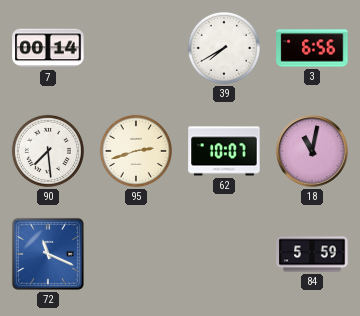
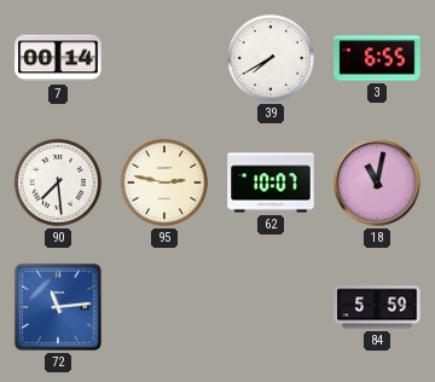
3: 6:56 -> 6:55 (377, 58)
95: 2:42 -> 2:47 (164, 183)
72: 11:19 -> 11:14 (58, 307)
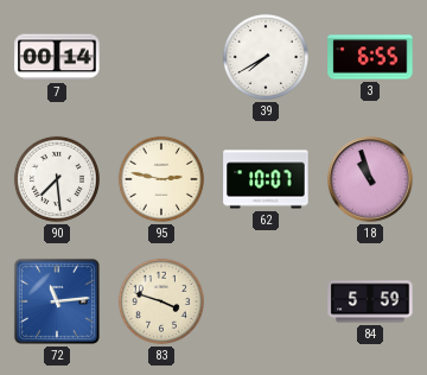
18: 11:02 -> 10:57 (370, 179)
83: none -> 3:48 (161, 301)
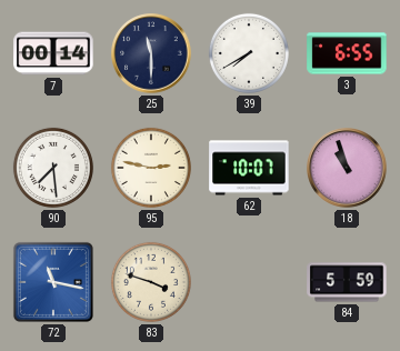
25: none -> 11:30 (151, 53)
72: 11:14 -> 11:17 (53, 282)
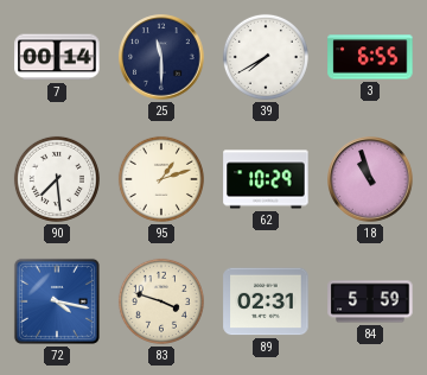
95: 2:47 -> 1:12 (161, 179)
62: 10:07 -> 10:29 (266, 179)
72: 11:17 -> 4:17 (57, 301)
89: none -> 02:31 (266, 301)
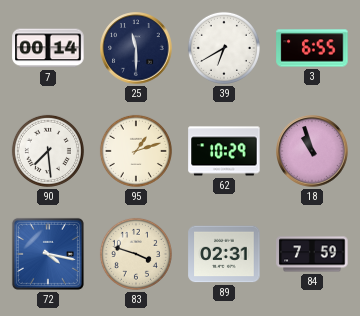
39: 7:40 -> 6:40 (224, 48)
84: 5:59 -> 7:59 (312, 254)
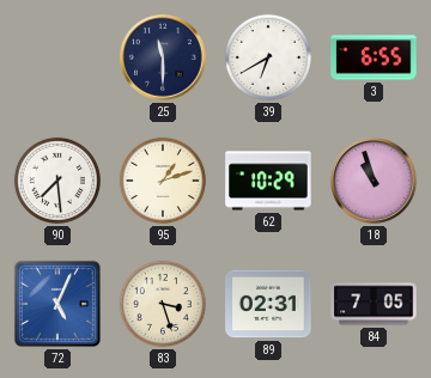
7: 00:14 -> none (48, 48)
72: 4:17 -> 5:04 (57, 304)
83: 3:48 -> 3:27 (163, 304)
84: 7:59 -> 7:05 (374, 304)
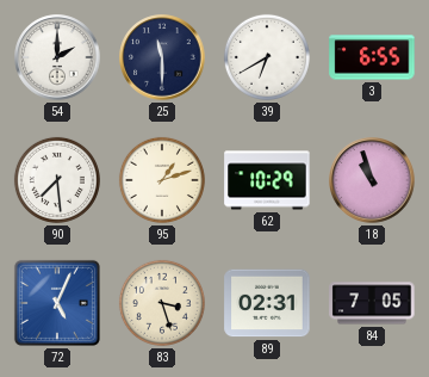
54: none -> 2:00 (57, 57)
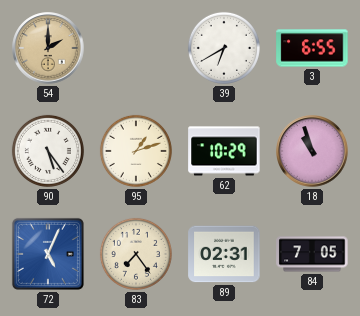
54 dial: white -> champagne (48, 48)
25: 11:30 -> none (162, 57)
90: 7:29 -> 5:24 (48, 151)
83: 3:27 -> 7:24 (136, 254)
